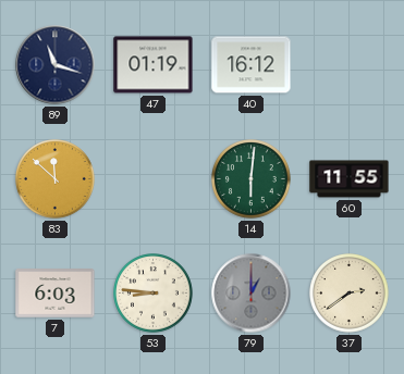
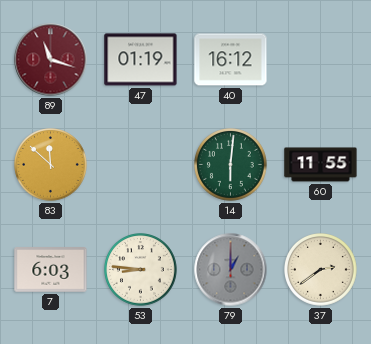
89 dial: navy -> burgundy (51, 60)
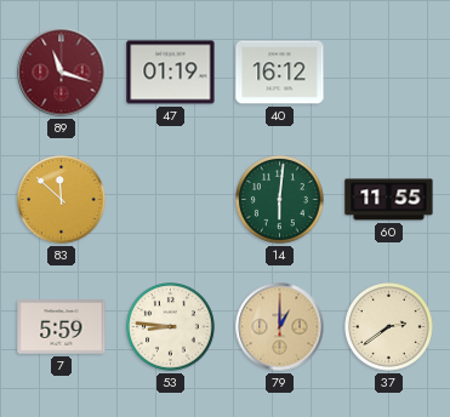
7: 6:03 -> 5:59 (62, 327)
79 dial: grey -> champagne (280, 327)
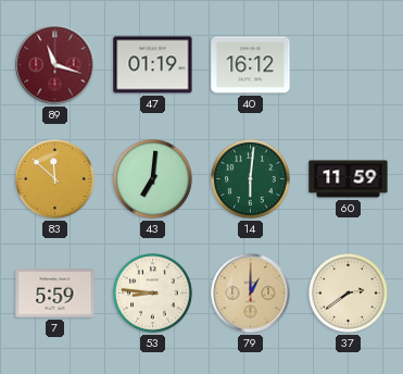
43: none -> 7:01 (153, 179)
60: 11:55 -> 11:59 (349, 179)
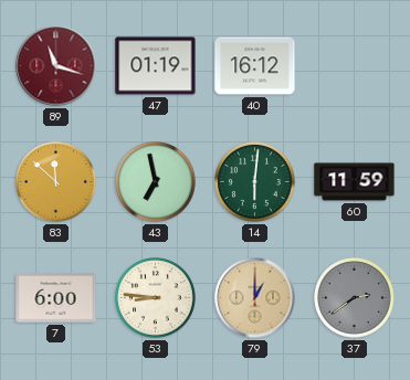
43: 7:01 -> 6:58 (156, 182)
7: 5:59 -> 6:00 (56, 298)
37 dial: cream -> grey (355, 298)
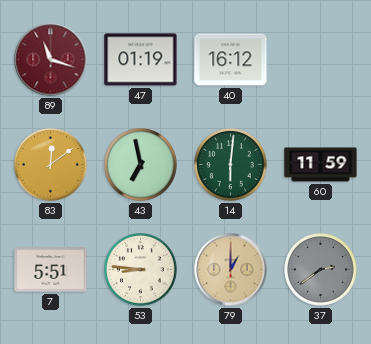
83: 11:52 -> 12:09 (51, 165)
7: 6:00 -> 5:51 (51, 270)
